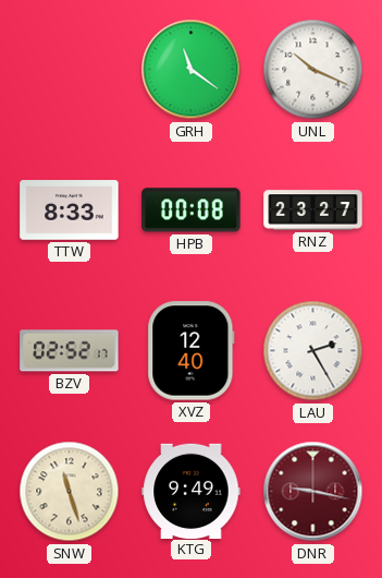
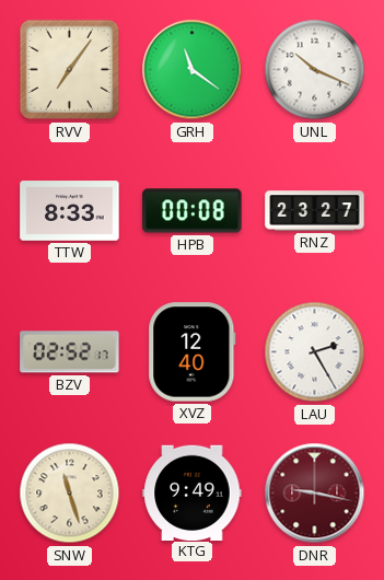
RVV: none -> 7:06 (70, 70)
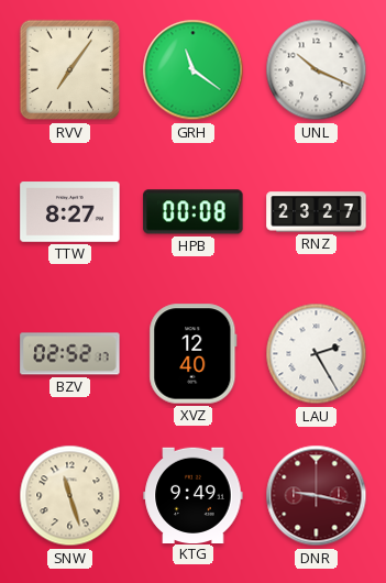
TTW: 8:33 -> 8:27 (70, 212)
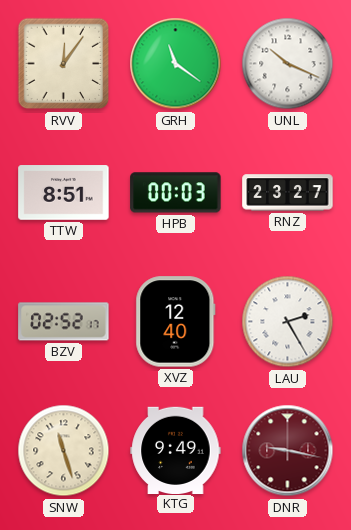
RVV: 7:06 -> 12:06 (64, 64)
TTW: 8:27 -> 8:51 (64, 193)
HPB: 00:08 -> 00:03 (176, 193)
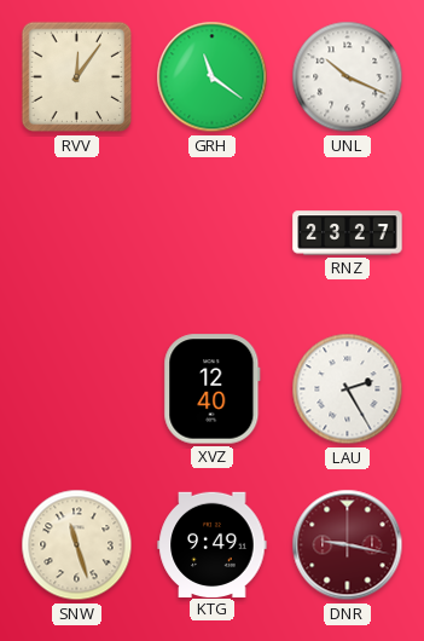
TTW: 8:51 -> none (64, 193)
HPB: 00:03 -> none (176, 193)
BZV: 02:52 -> none (64, 322)
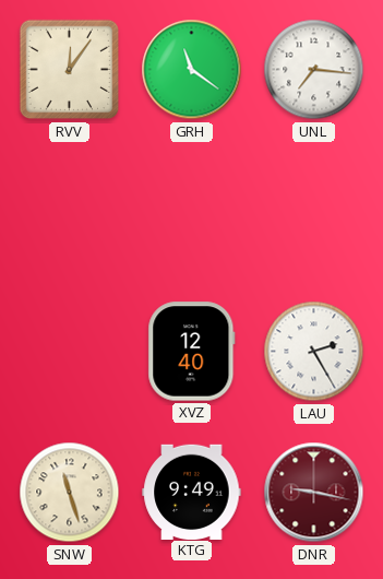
UNL: 10:19 -> 7:16 (314, 70)
RNZ: 23:27 -> none (348, 233)
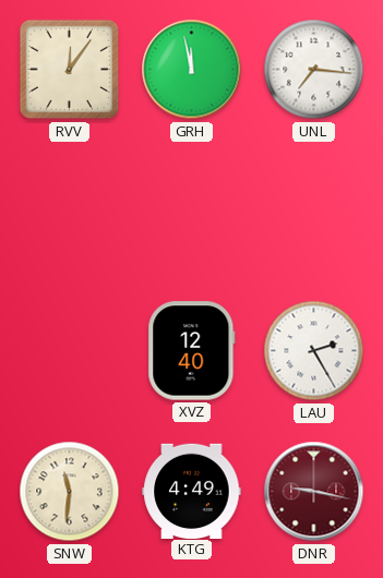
GRH: 11:21 -> 11:58 (192, 70)
SNW: 11:27 -> 11:31 (70, 492)
KTG: 9:49 -> 4:49 (192, 491)
